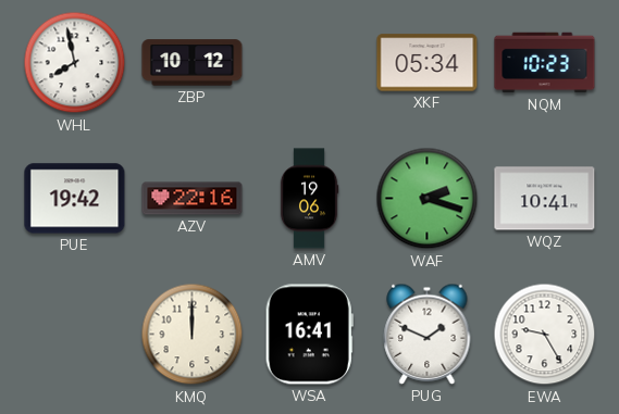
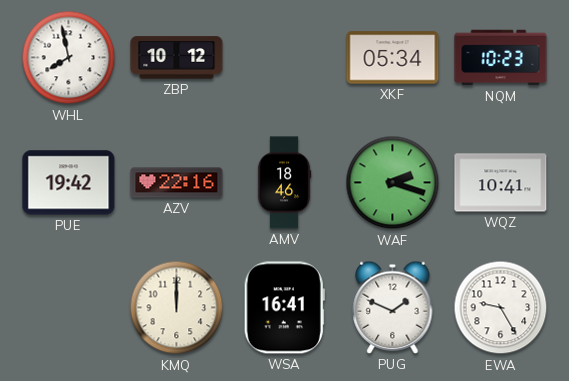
AMV: 19:06 -> 18:46 (284, 183)
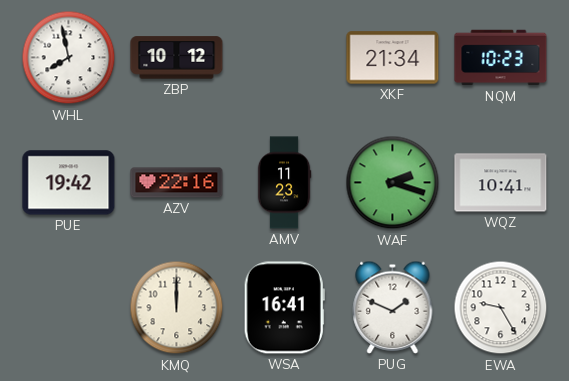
XKF: 05:34 -> 21:34 (393, 58)
AMV: 18:46 -> 11:23 (284, 183)
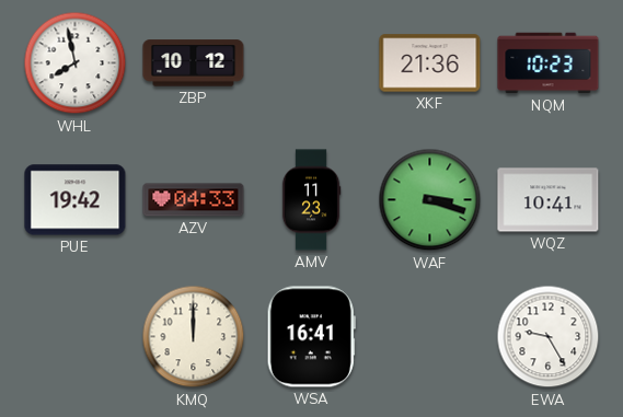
XKF: 21:34 -> 21:36 (430, 63)
AZV: 22:16 -> 04:33 (194, 200)
WAF: 2:18 -> 3:18 (430, 200)
PUG: 1:49 -> none (393, 307)
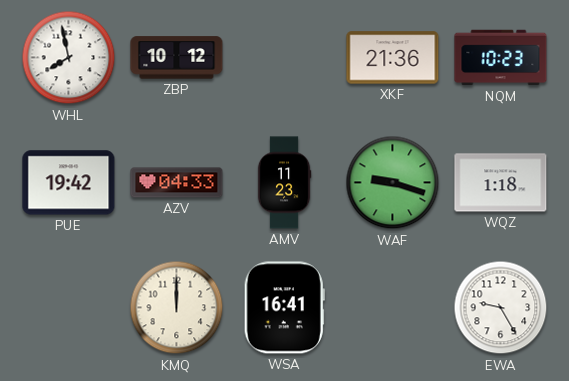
WAF: 3:18 -> 9:18 (393, 183)
WQZ: 10:41 -> 1:18 (501, 183)
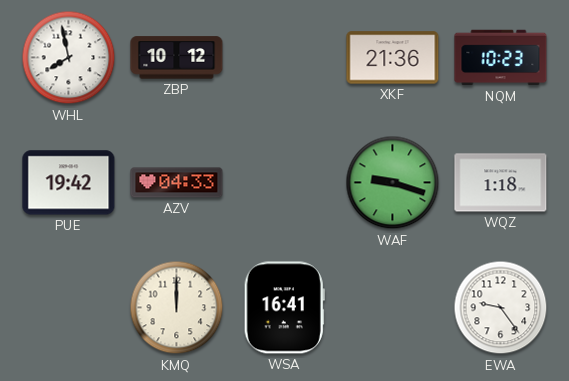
AMV: 11:23 -> none (284, 183)
EWA: 9:25 -> 9:24 (501, 308)
